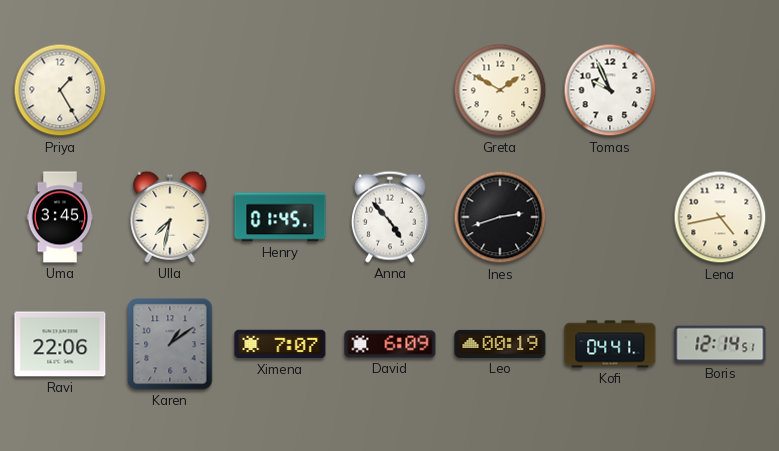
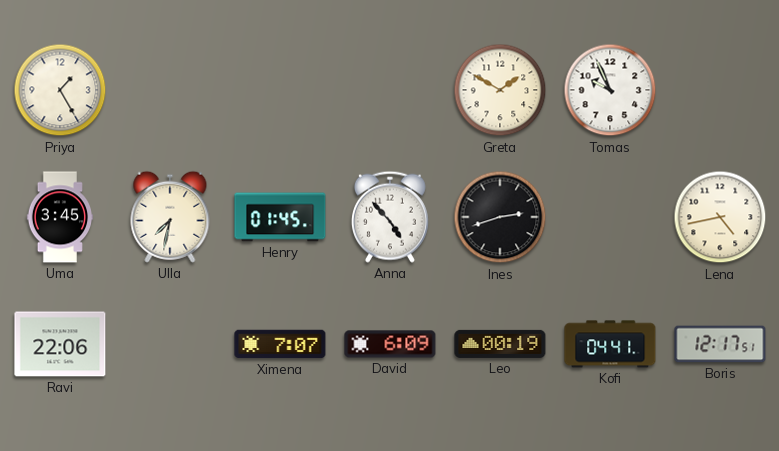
Karen: 1:09 -> none (170, 344)
Boris: 12:14 -> 12:17 (720, 344)
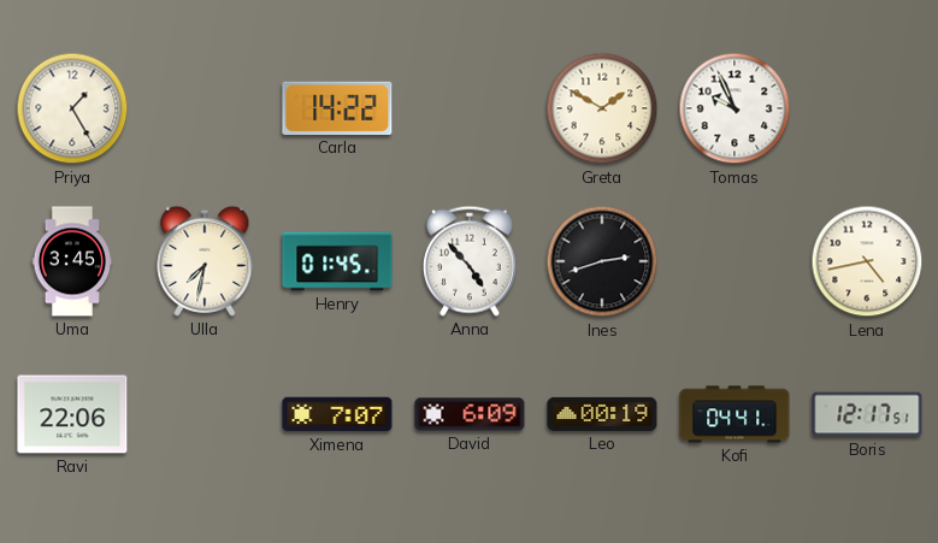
Carla: none -> 14:22 (337, 108)
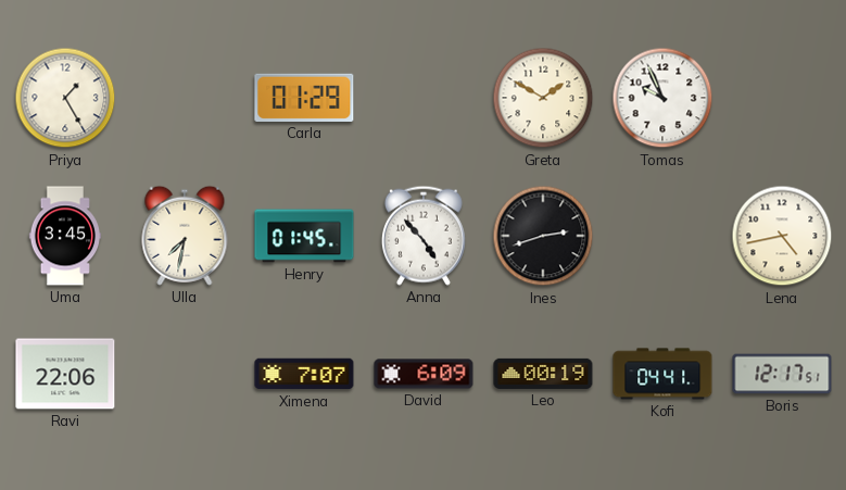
Carla: 14:22 -> 01:29 (304, 98)
